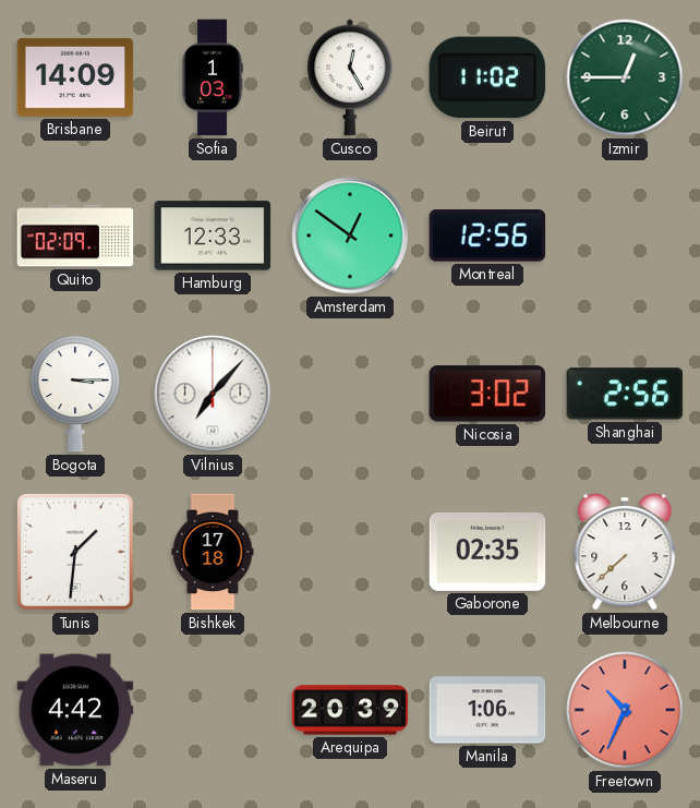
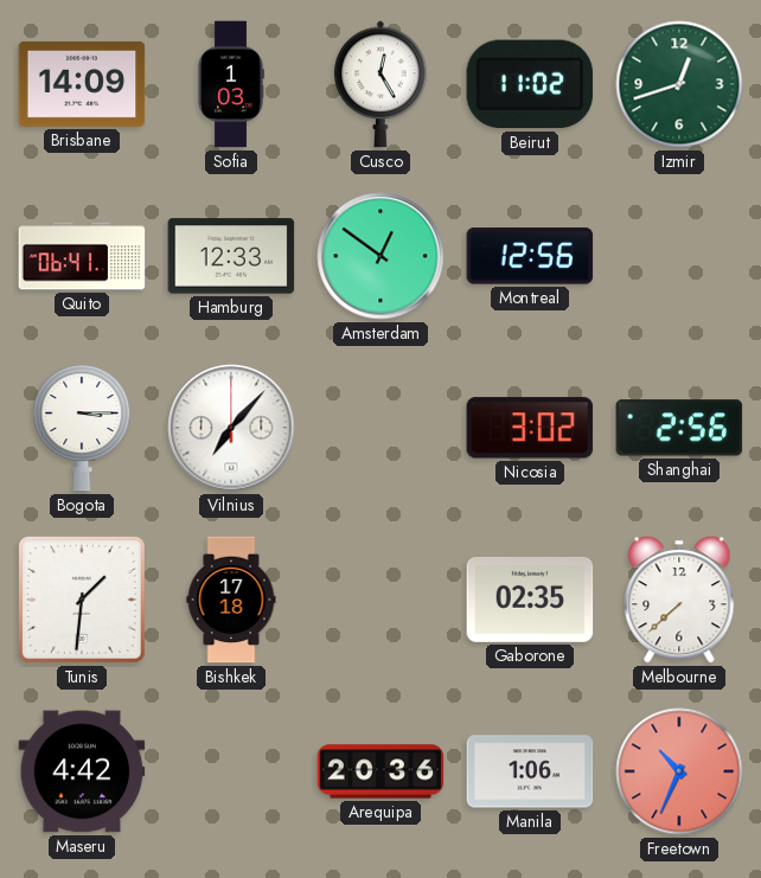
Izmir: 12:45 -> 12:42 (679, 84)
Quito: 02:09 -> 06:41 (82, 256)
Arequipa: 20:39 -> 20:36 (380, 771)
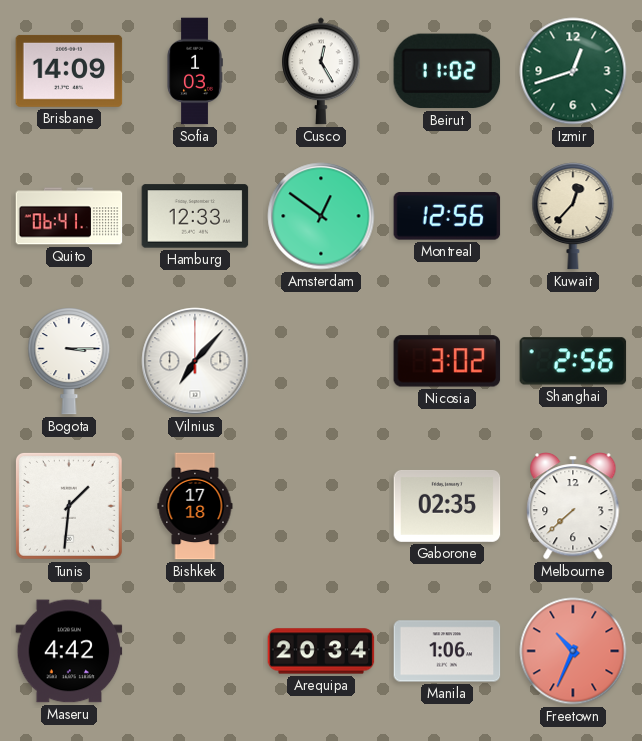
Kuwait: none -> 12:37 (573, 216)
Arequipa: 20:36 -> 20:34 (321, 651)
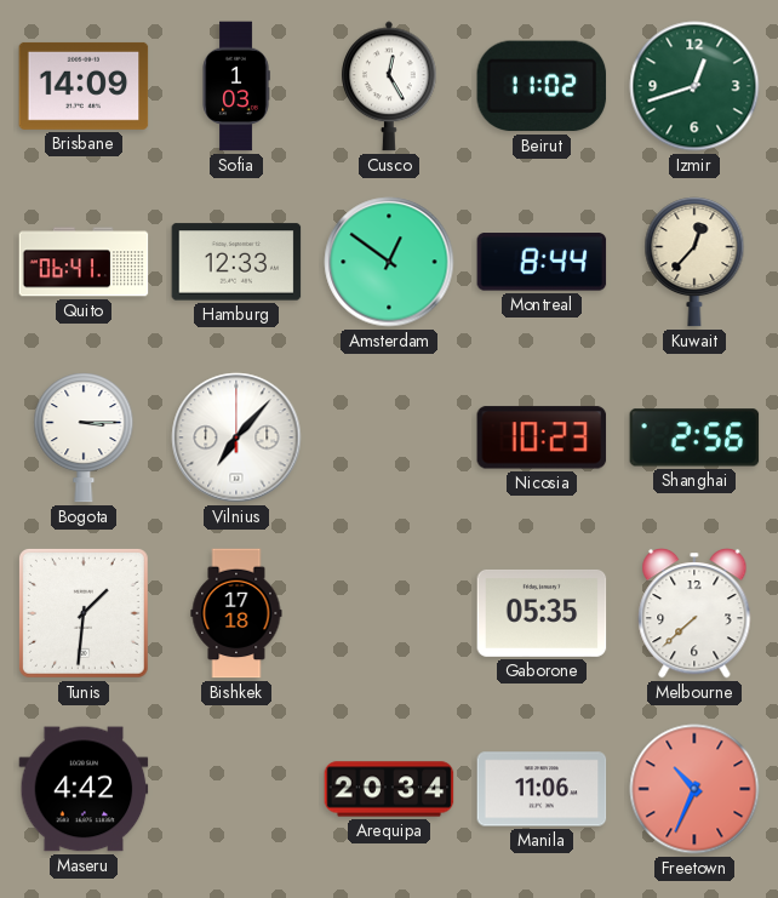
Montreal: 12:56 -> 8:44 (542, 262)
Nicosia: 3:02 -> 10:23 (542, 437)
Gaborone: 02:35 -> 05:35 (542, 613)
Manila: 1:06 -> 11:06 (542, 789)
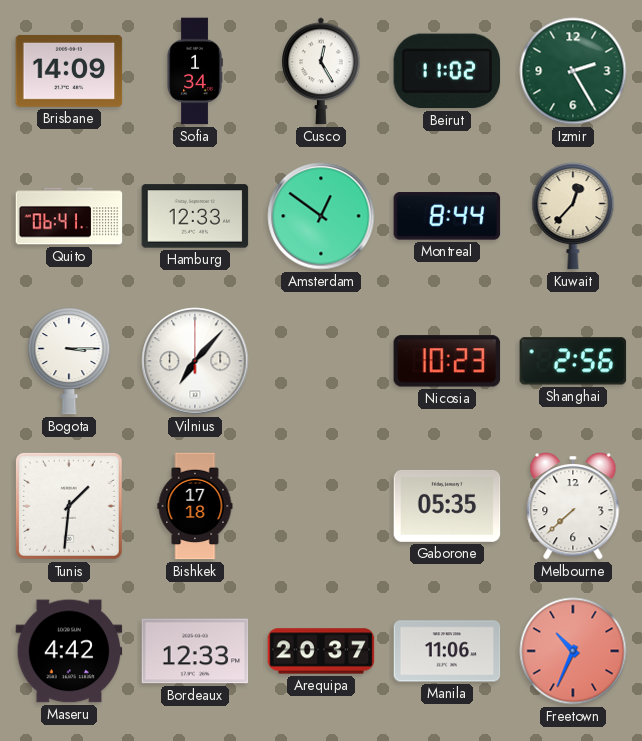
Sofia: 1:03 -> 1:34 (195, 71)
Izmir: 12:42 -> 2:25 (573, 71)
Bordeaux: none -> 12:33 (195, 651)
Arequipa: 20:34 -> 20:37 (321, 651)
